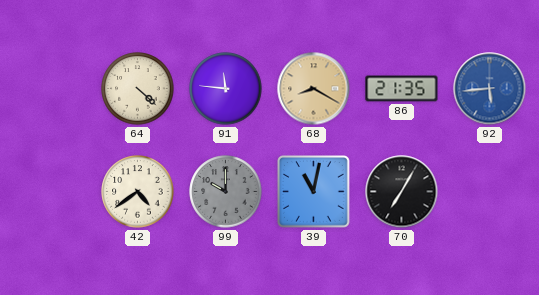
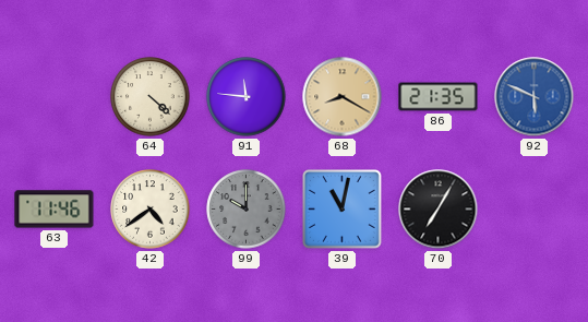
92: 5:44 -> 5:49 (535, 97)
63: none -> 11:46 (55, 210)
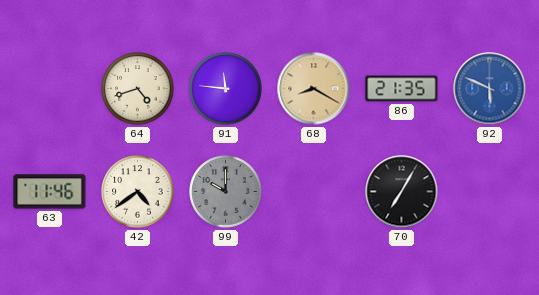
64: 4:22 -> 4:42 (138, 89)
39: 11:02 -> none (343, 210)
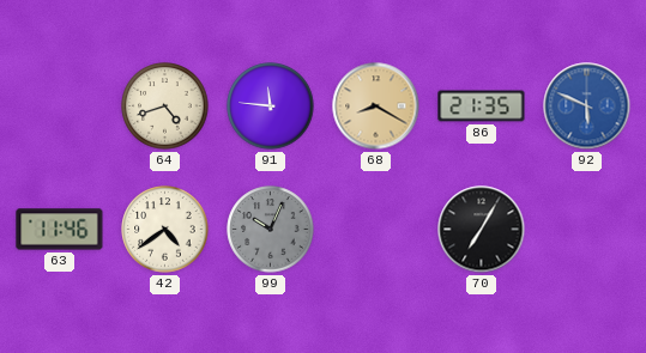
99: 10:00 -> 10:04 (271, 230)
